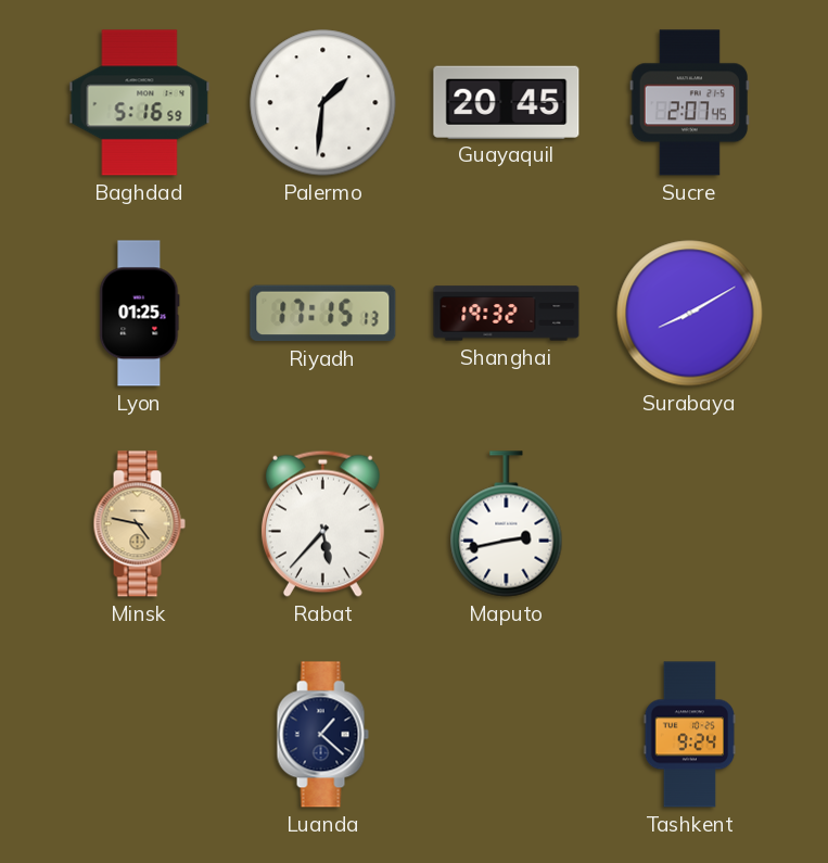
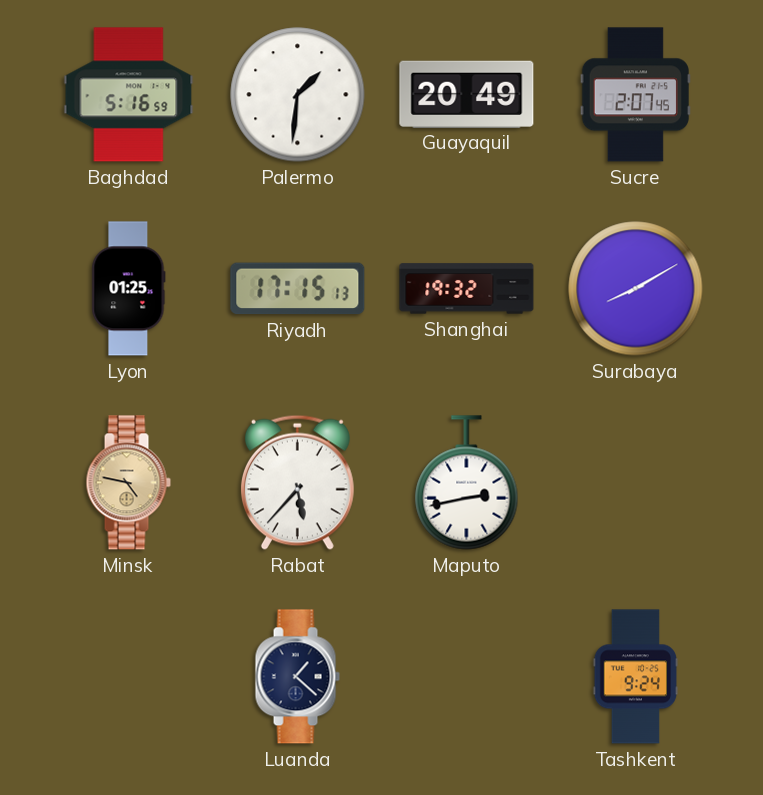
Guayaquil: 20:45 -> 20:49 (467, 94)
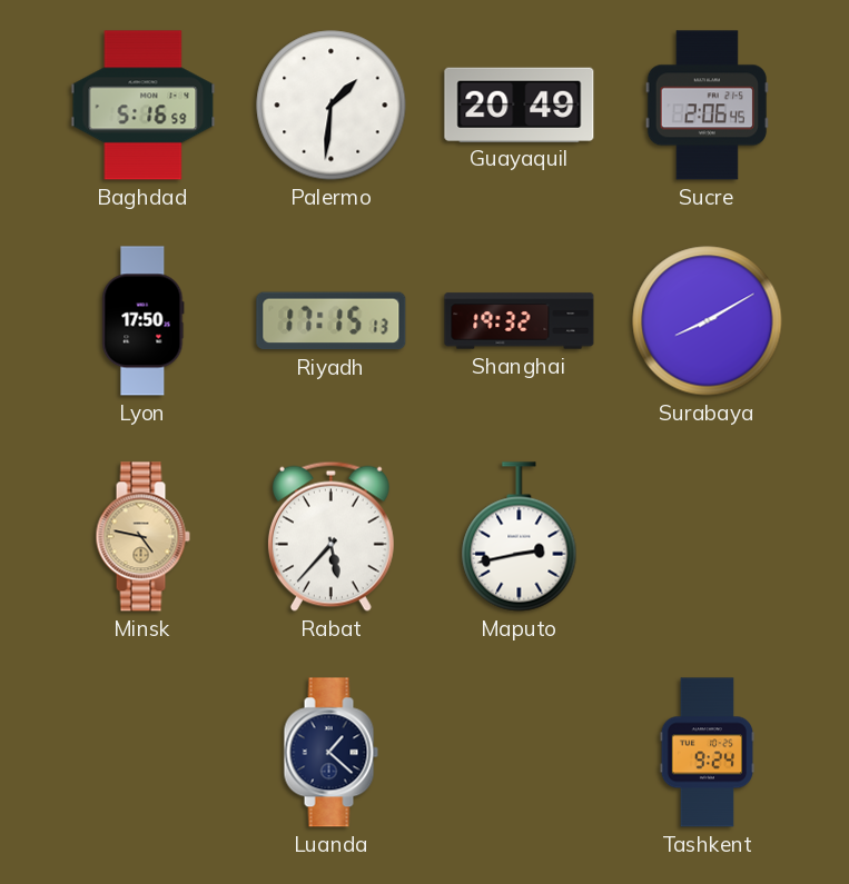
Sucre: 2:07 -> 2:06 (707, 106)
Lyon: 01:25 -> 17:50 (144, 321)
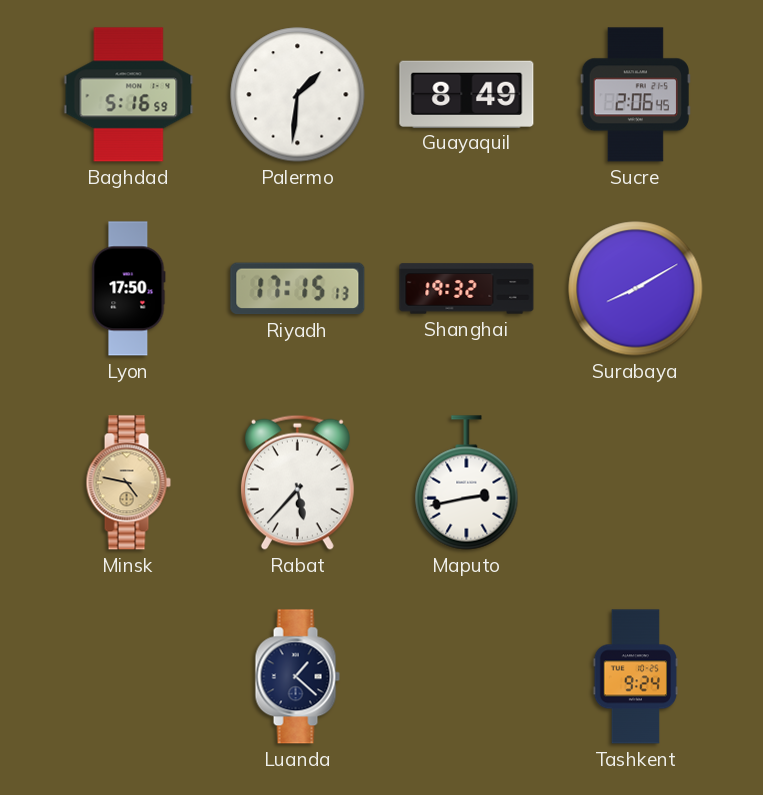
Guayaquil: 20:49 -> 8:49 (467, 94)
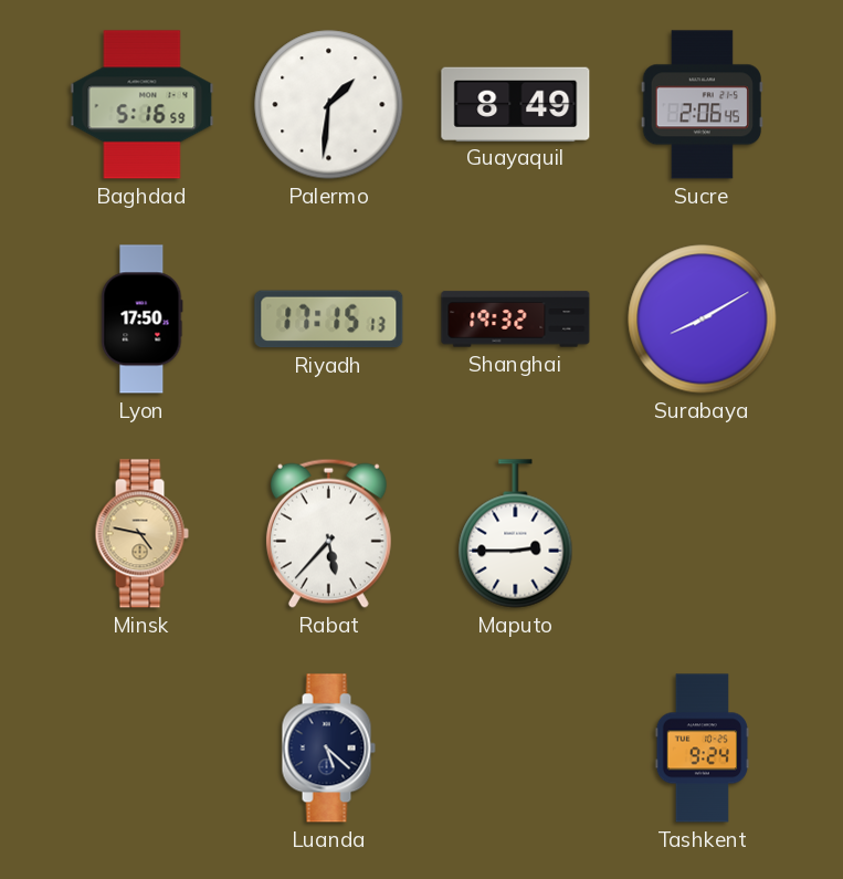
Maputo: 2:43 -> 2:45 (516, 534)
Luanda: 1:22 -> 5:22 (328, 749)
